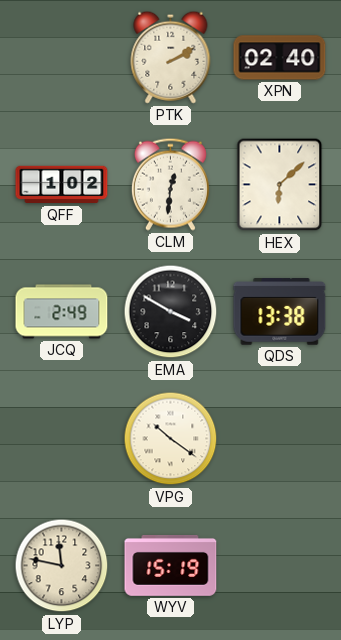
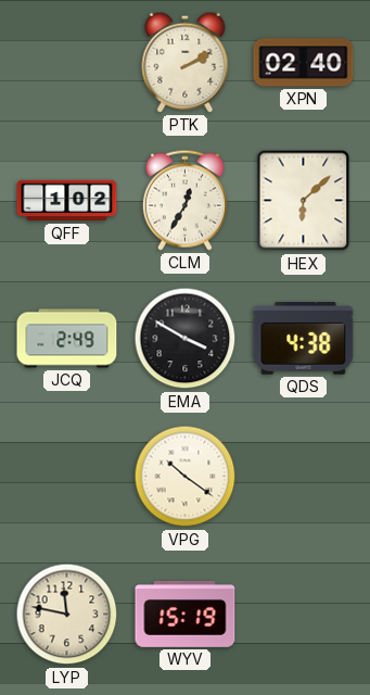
CLM: 12:31 -> 12:35 (184, 200)
QDS: 13:38 -> 4:38 (304, 339)
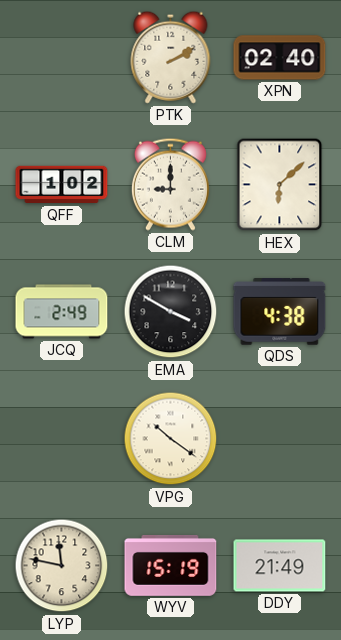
CLM: 12:35 -> 9:00 (170, 184)
DDY: none -> 21:49 (280, 566)
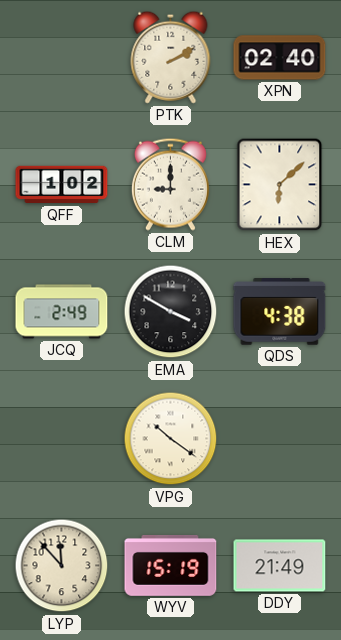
LYP: 11:47 -> 11:53 (62, 566)
